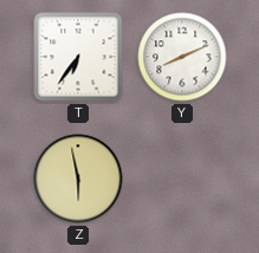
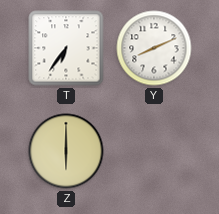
Z: 5:58 -> 6:00 (66, 151)
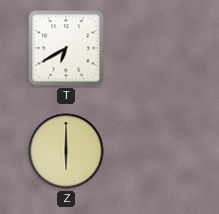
T: 6:36 -> 6:40 (66, 48)
Y: 8:11 -> none (154, 48)
